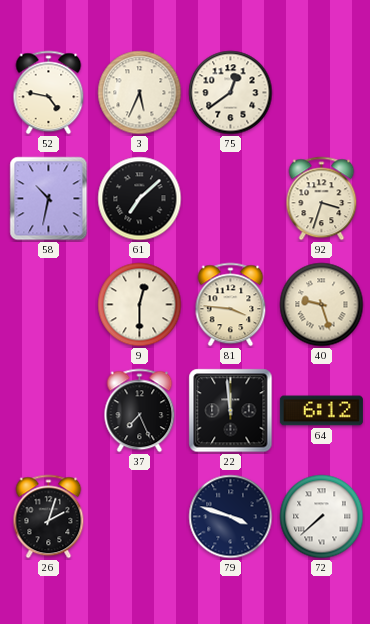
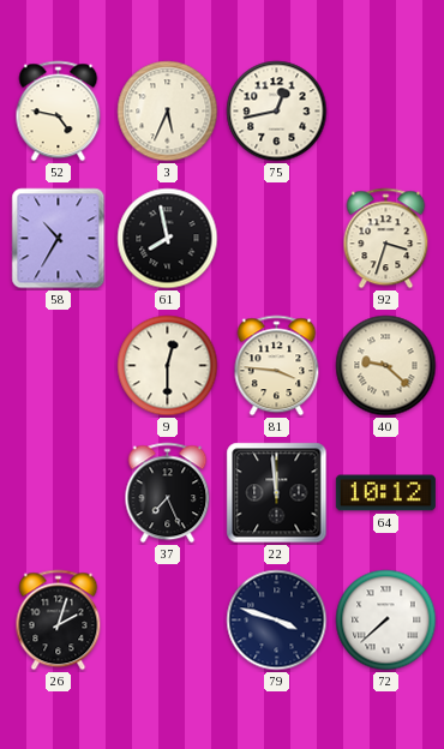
75: 12:39 -> 12:43 (277, 112)
58: 10:32 -> 10:35 (59, 239)
61: 7:08 -> 7:58 (168, 239)
40: 9:27 -> 9:22 (386, 366)
64: 6:12 -> 10:12 (385, 493)
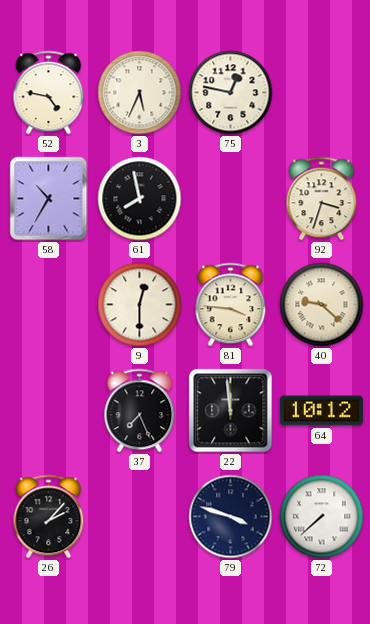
75: 12:43 -> 12:47 (231, 93)
26: 2:03 -> 2:07 (49, 517)
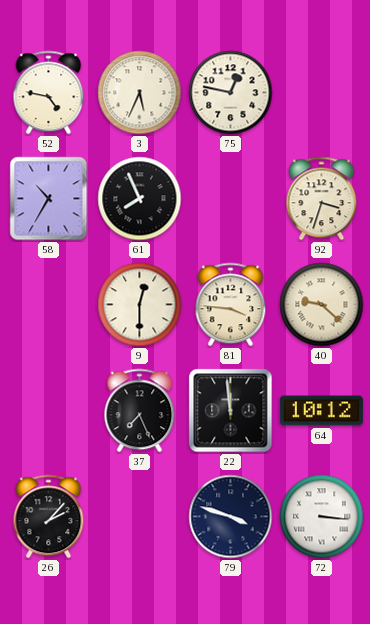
61: 7:58 -> 7:56 (140, 199)
72: 7:38 -> 3:16 (322, 517)
